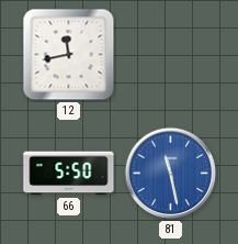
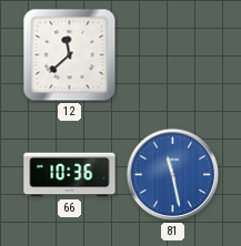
12: 11:43 -> 11:38 (70, 55)
66: 5:50 -> 10:36 (70, 175)
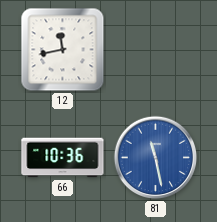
12: 11:38 -> 11:43 (63, 50)
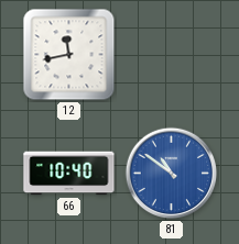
66: 10:36 -> 10:40 (69, 174)
81: 11:28 -> 10:51 (172, 174)
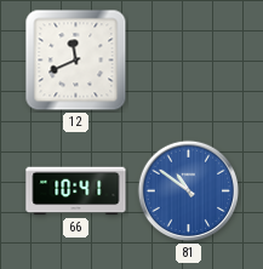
12: 11:43 -> 11:41 (76, 61)
66: 10:40 -> 10:41 (76, 191)
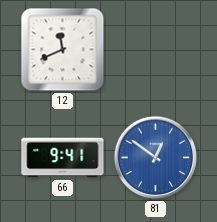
66: 10:41 -> 9:41 (63, 158)
81: 10:51 -> 12:51 (156, 158)
